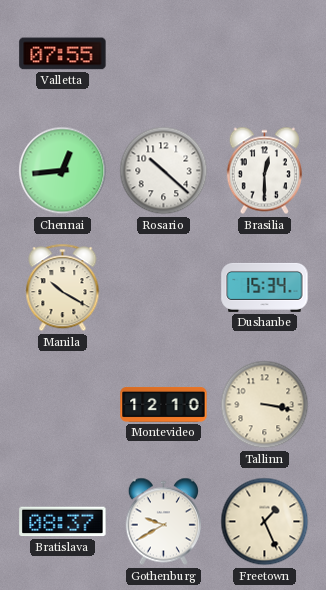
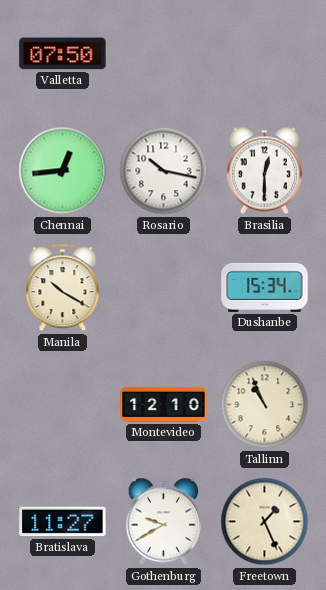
Valletta: 07:55 -> 07:50 (63, 54)
Rosario: 10:22 -> 10:17 (164, 171)
Tallinn: 3:17 -> 10:56 (265, 405)
Bratislava: 08:37 -> 11:27 (63, 522)
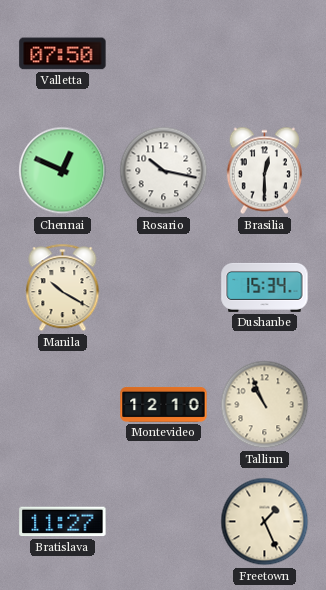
Chennai: 12:44 -> 12:49 (63, 171)
Gothenburg: 9:40 -> none (163, 522)
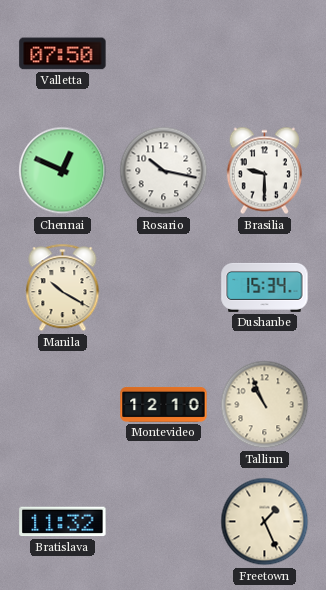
Brasilia: 12:30 -> 9:30 (264, 171)
Bratislava: 11:27 -> 11:32 (63, 522)
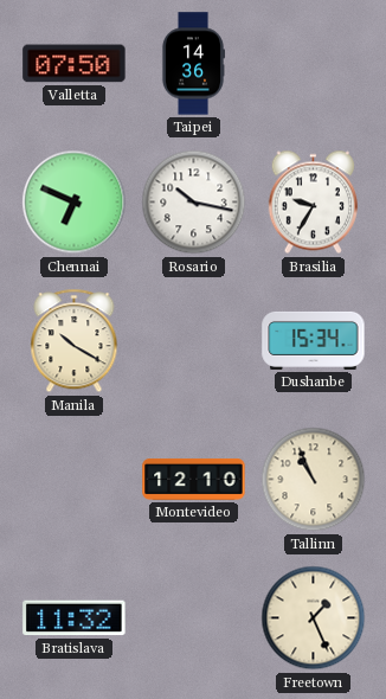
Taipei: none -> 14:36 (192, 64)
Chennai: 12:49 -> 6:49 (75, 203)
Brasilia: 9:30 -> 9:35 (313, 203)
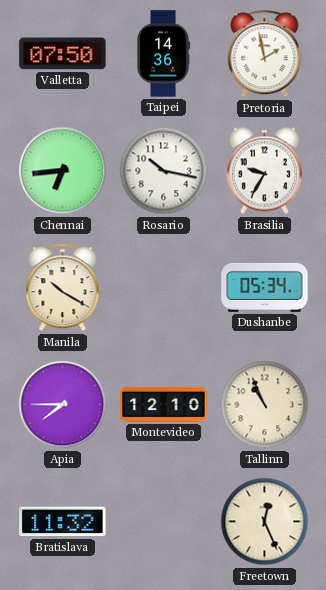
Pretoria: none -> 1:58 (265, 54)
Chennai: 6:49 -> 6:44 (63, 171)
Dushanbe: 15:34 -> 05:34 (265, 287)
Apia: none -> 7:45 (63, 405)
Freetown: 1:26 -> 12:26 (265, 522)
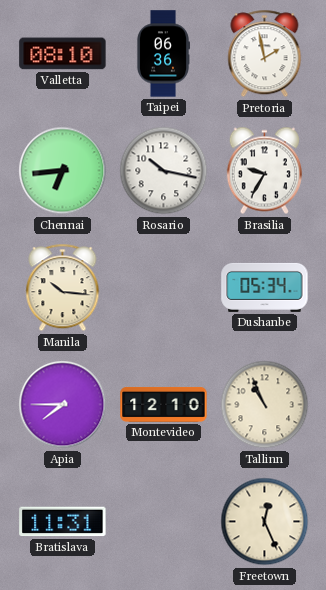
Valletta: 07:50 -> 08:10 (63, 54)
Taipei: 14:36 -> 06:36 (162, 54)
Manila: 10:20 -> 10:16 (63, 288)
Bratislava: 11:32 -> 11:31 (63, 522)
